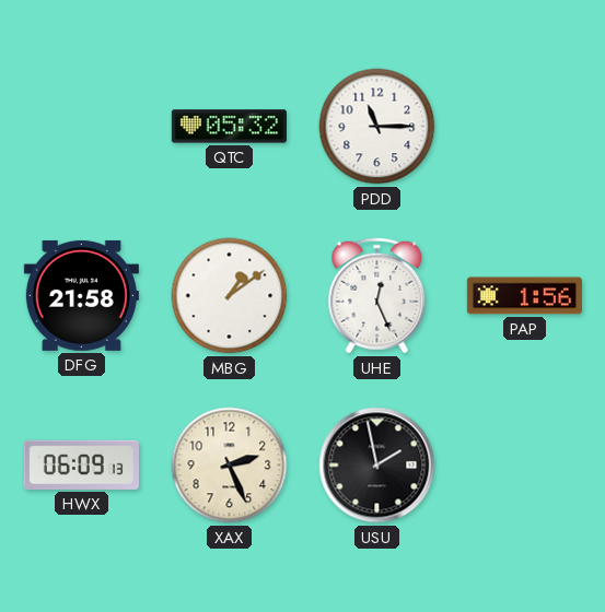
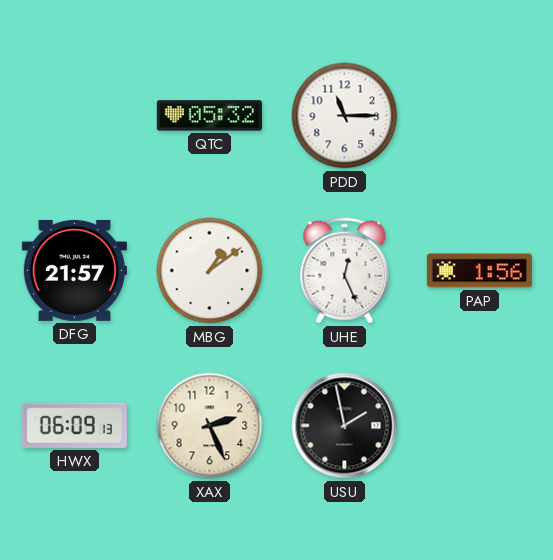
DFG: 21:58 -> 21:57 (74, 270)
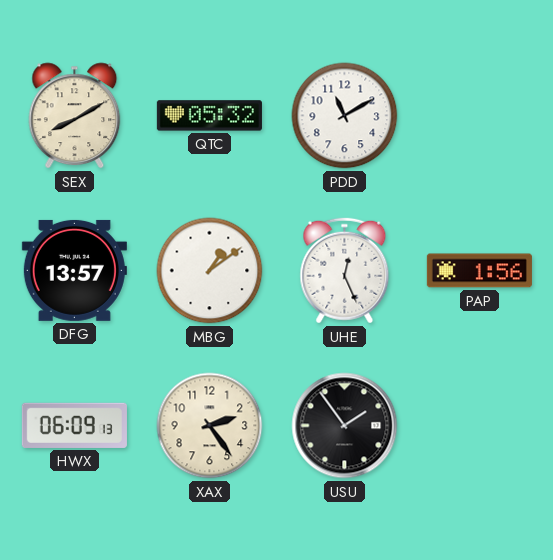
SEX: none -> 8:10 (75, 116)
PDD: 11:15 -> 11:10 (345, 116)
DFG: 21:57 -> 13:57 (74, 270)
XAX: 2:26 -> 2:24 (210, 426)
USU: 1:58 -> 1:54 (345, 426)
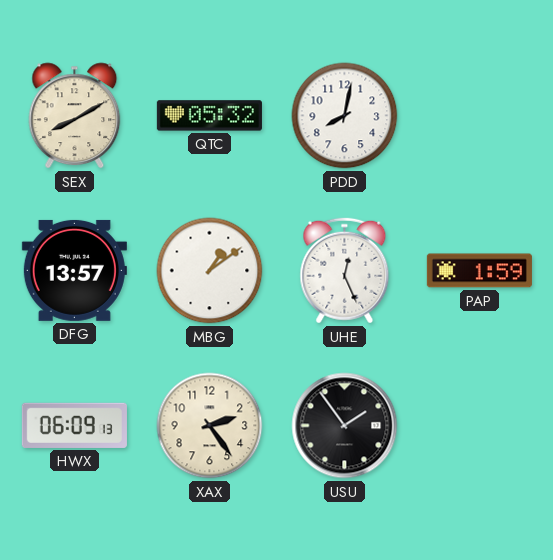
PDD: 11:10 -> 8:02 (345, 116)
PAP: 1:56 -> 1:59 (479, 271)
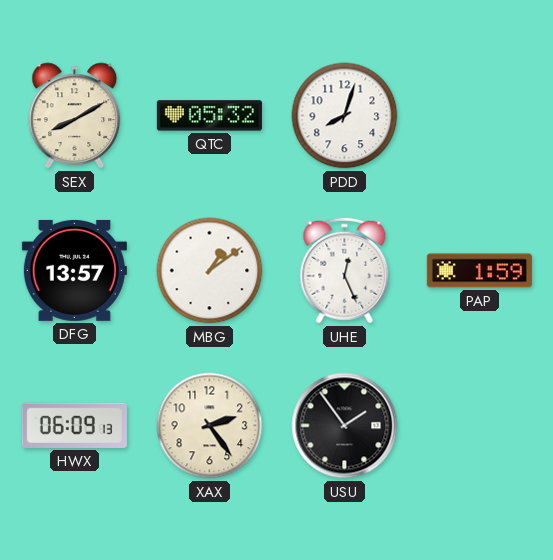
PDD: 8:02 -> 8:03 (345, 116)
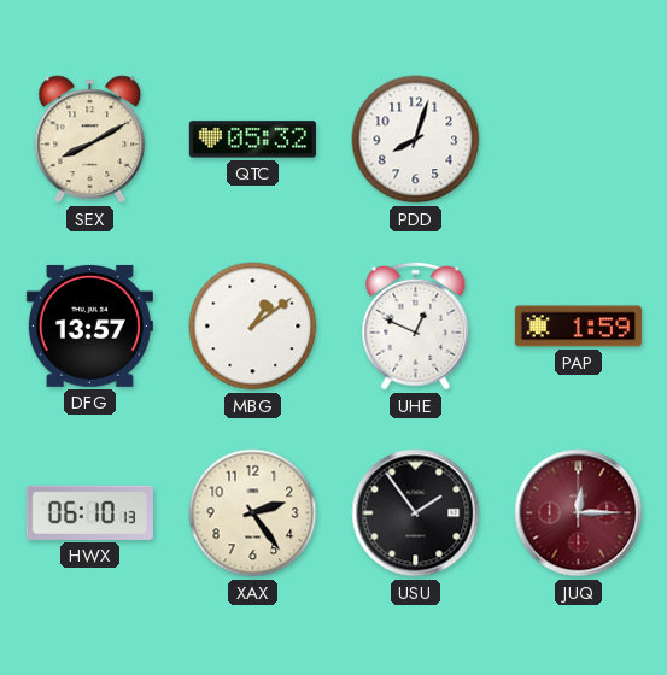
UHE: 12:26 -> 12:49 (416, 327)
HWX: 06:09 -> 06:10 (89, 512)
JUQ: none -> 12:15 (579, 513)
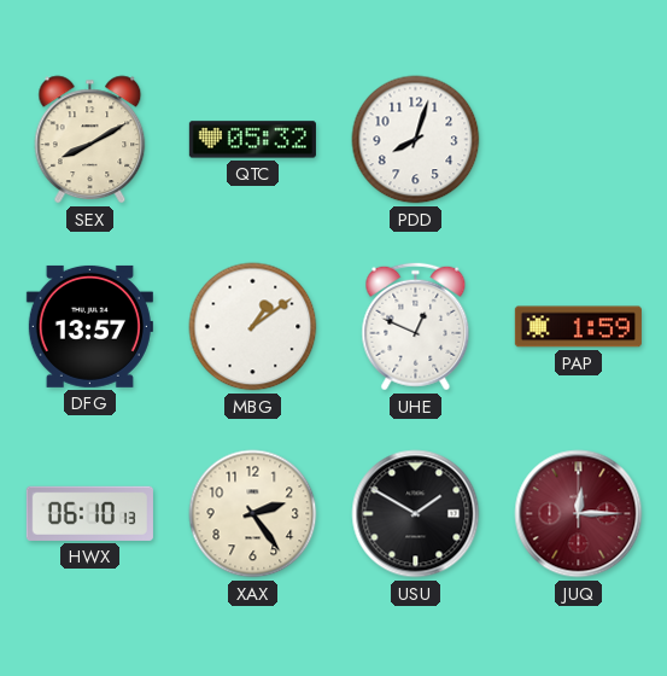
USU: 1:54 -> 1:50 (416, 514)
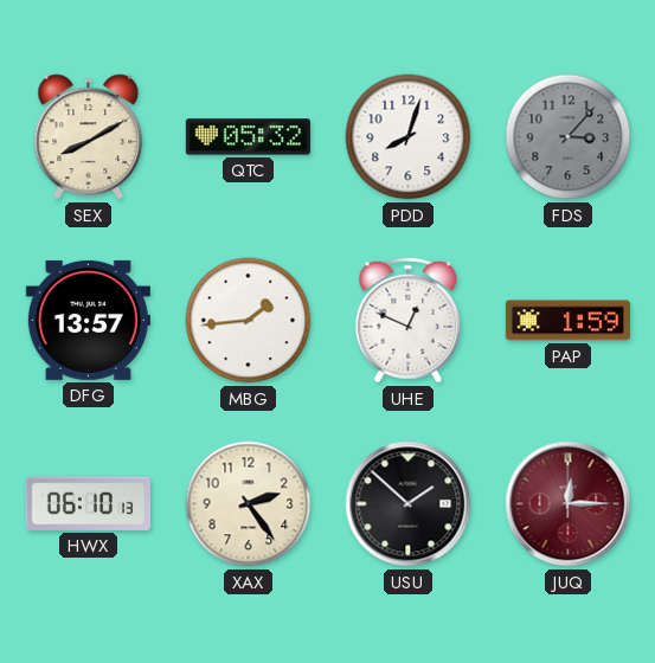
FDS: none -> 3:07 (569, 137)
MBG: 1:09 -> 1:44 (249, 321)
USU: 1:50 -> 1:52 (409, 504)
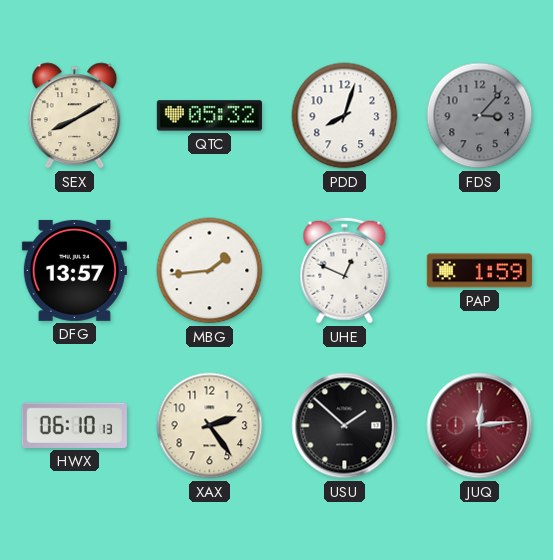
JUQ: 12:15 -> 12:14 (480, 426)
